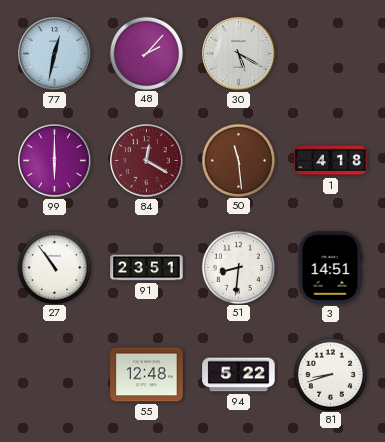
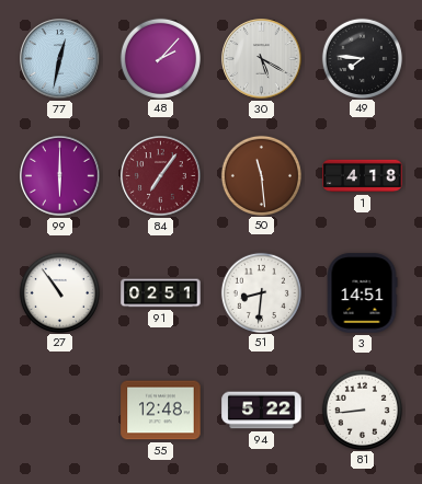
49: none -> 7:46 (362, 58)
84: 12:20 -> 7:06 (161, 176)
91: 23:51 -> 02:51 (161, 293)
81: 8:42 -> 8:44 (362, 410)
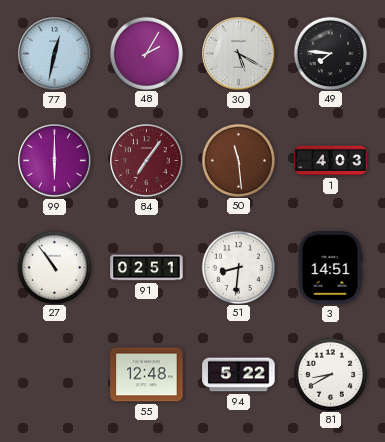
48: 2:07 -> 2:05 (146, 53)
1: 4:18 -> 4:03 (331, 161)
81: 8:44 -> 8:40 (330, 374)
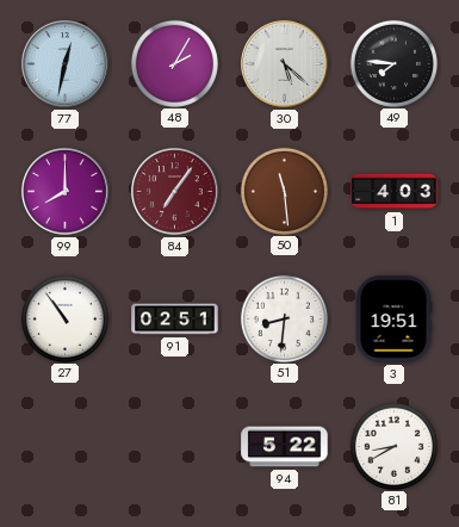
30: 5:20 -> 5:22 (285, 64)
99: 6:00 -> 8:00 (66, 192)
3: 14:51 -> 19:51 (393, 320)
55: 12:48 -> none (147, 375)
